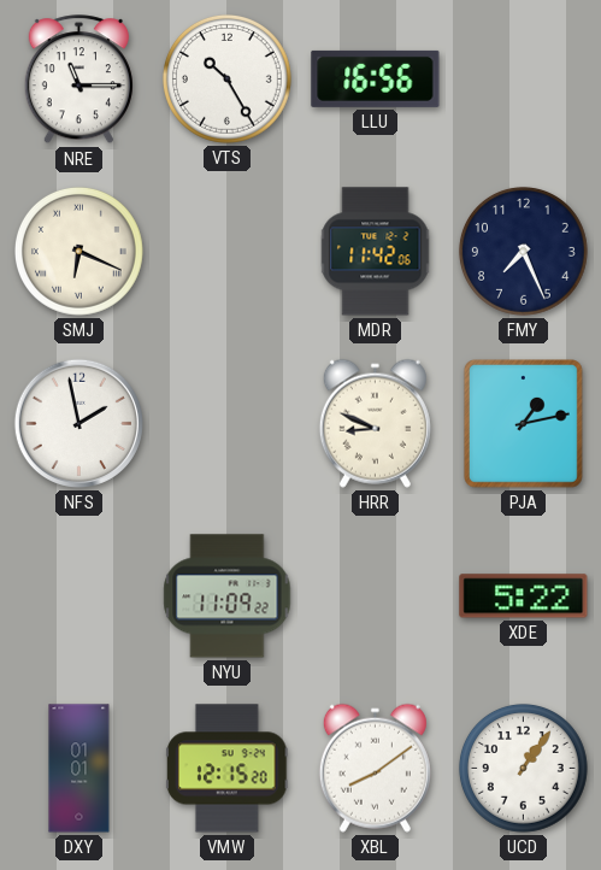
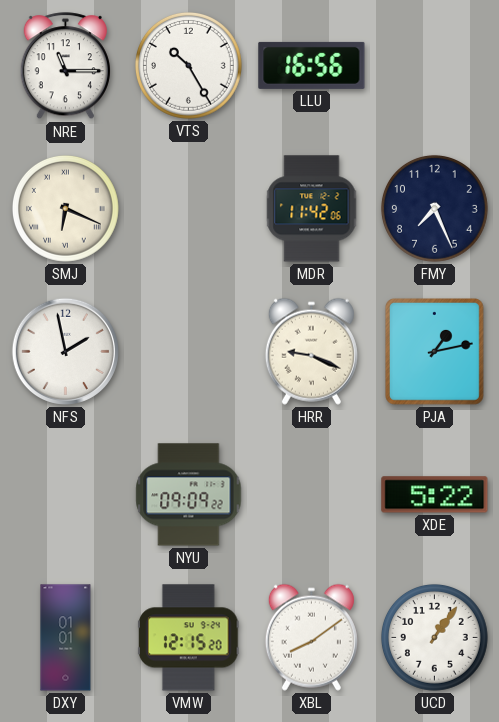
HRR: 8:49 -> 9:19 (311, 351)
NYU: 11:09 -> 09:09 (189, 495)
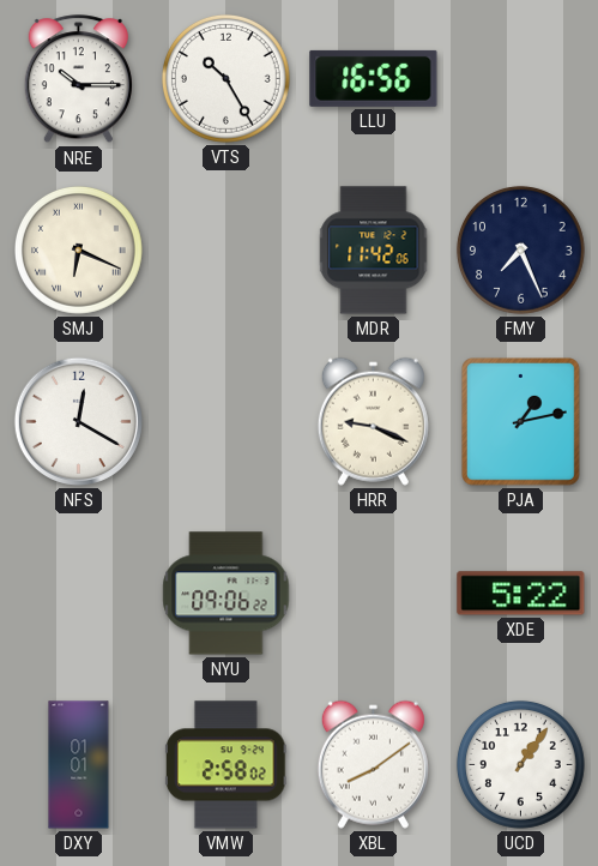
NRE: 11:15 -> 10:15 (78, 79)
NFS: 1:58 -> 12:20 (78, 421)
NYU: 09:09 -> 09:06 (226, 594)
VMW: 12:15 -> 2:58 (226, 765)
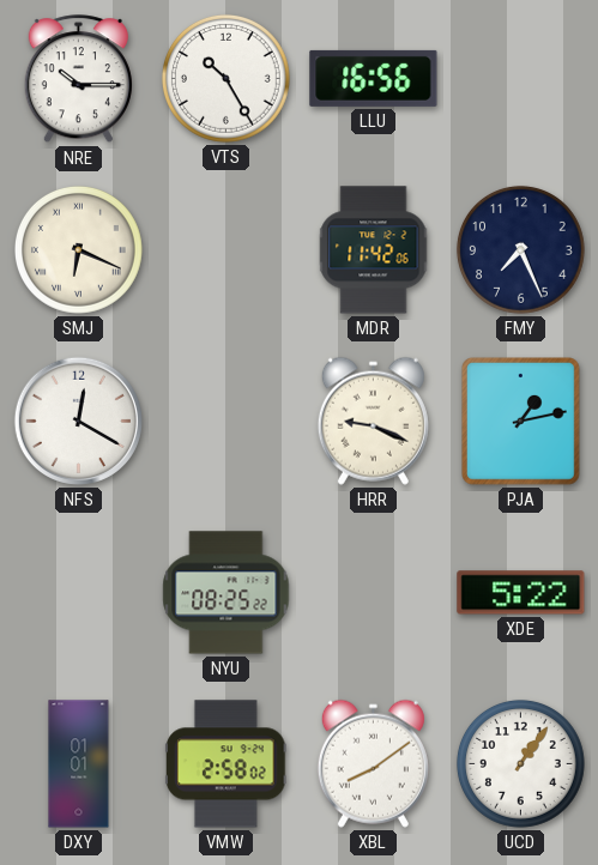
NYU: 09:06 -> 08:25 (226, 593)
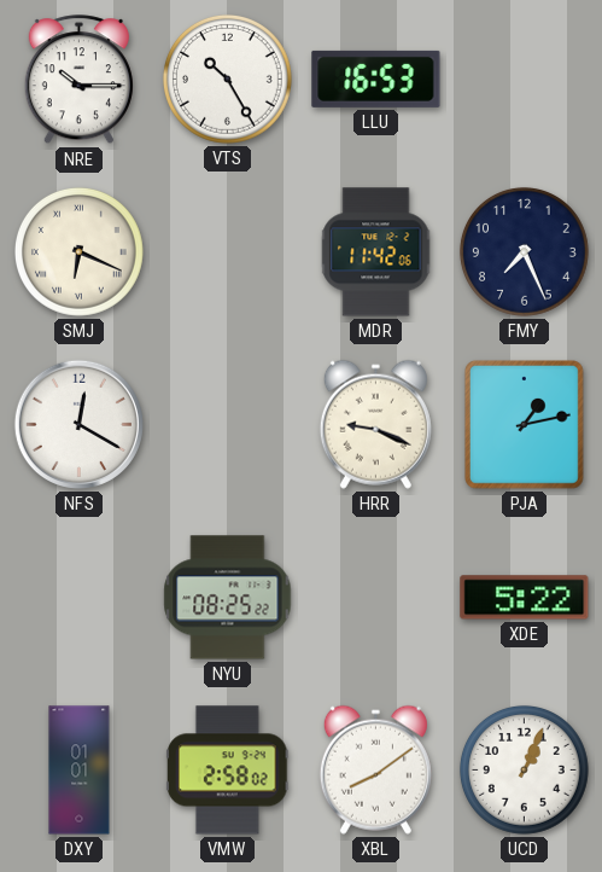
LLU: 16:56 -> 16:53 (376, 79)
UCD: 1:06 -> 1:04 (524, 769)
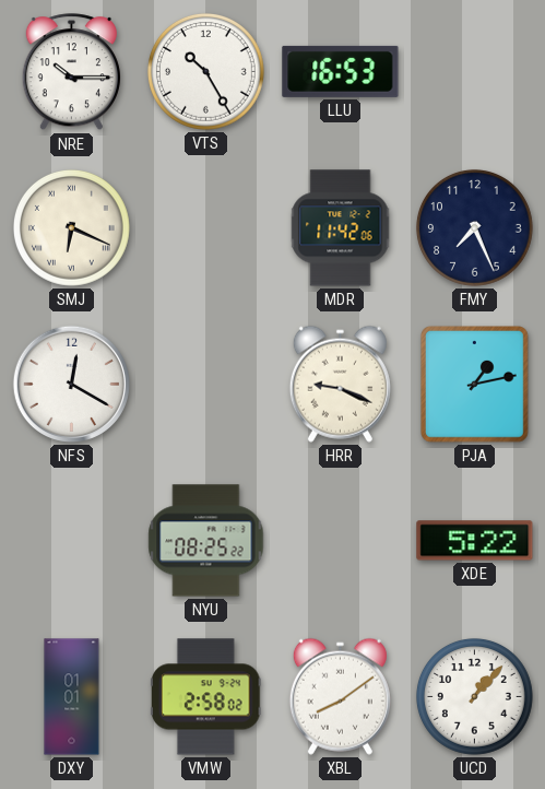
UCD: 1:04 -> 1:07 (474, 696)
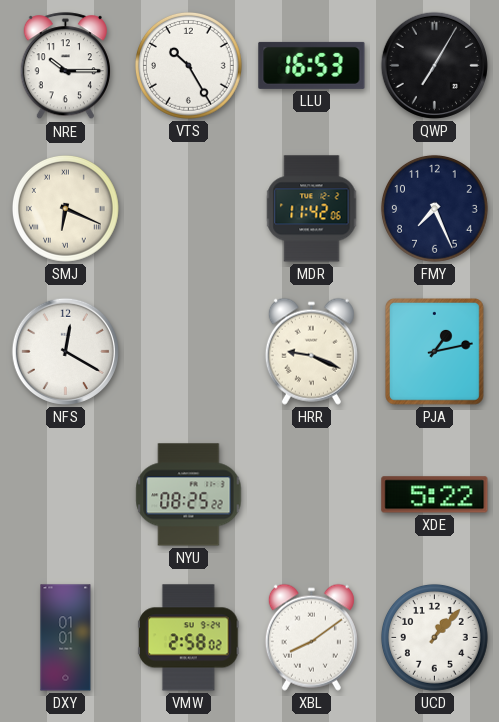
QWP: none -> 7:05 (434, 65)
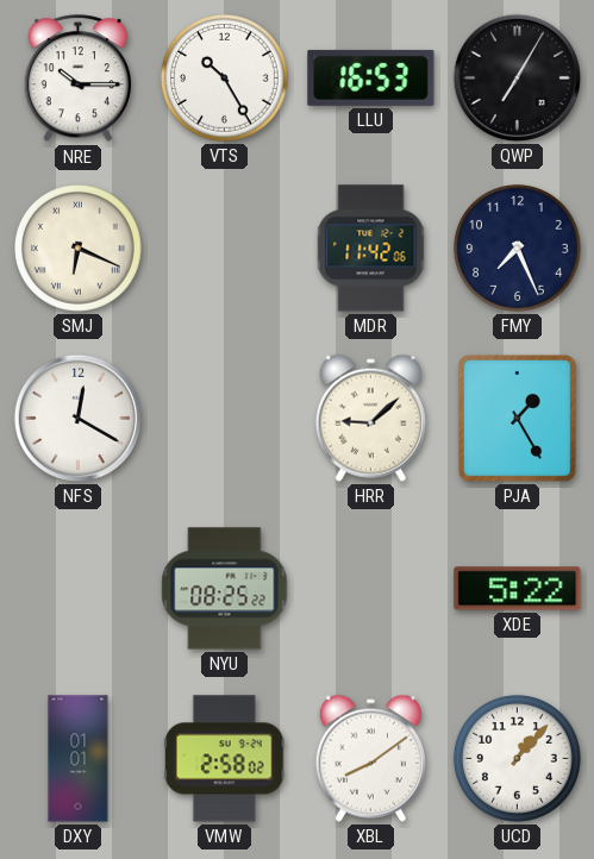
HRR: 9:19 -> 9:08 (370, 418)
PJA: 1:13 -> 1:25 (518, 419)
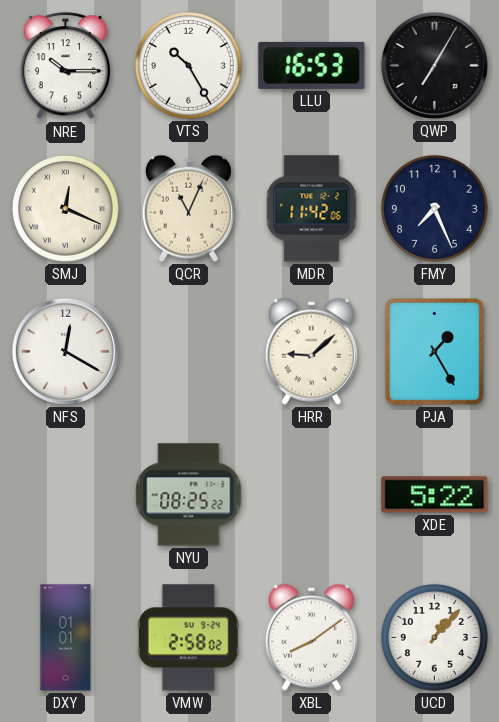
SMJ: 6:19 -> 12:19 (65, 208)
QCR: none -> 11:04 (188, 208)
